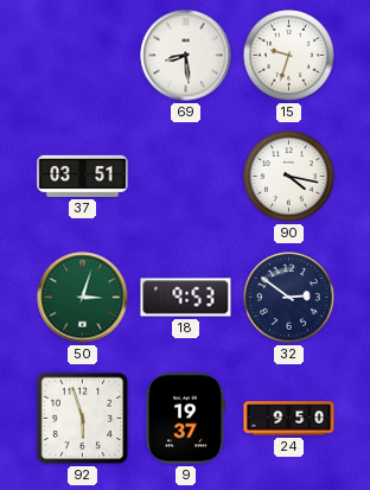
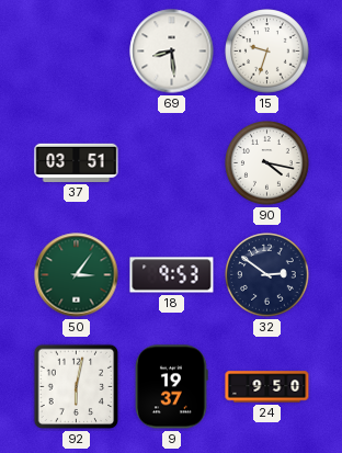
50: 3:03 -> 3:06 (77, 275)
92: 5:57 -> 6:02 (77, 387)
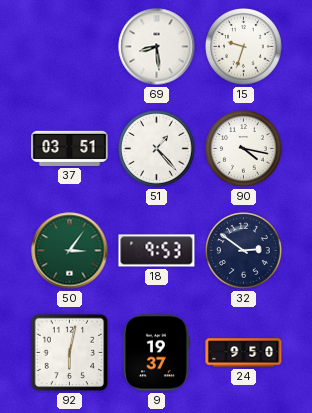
51: none -> 1:23 (157, 149)
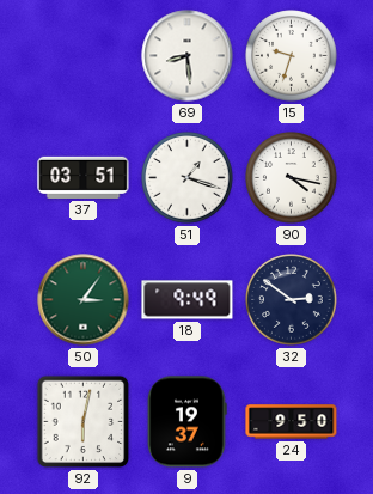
51: 1:23 -> 1:18 (188, 178)
18: 9:53 -> 9:49 (188, 300)
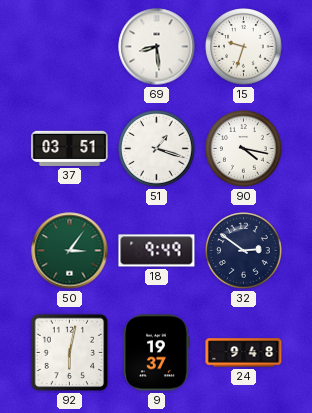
24: 9:50 -> 9:48 (244, 353)
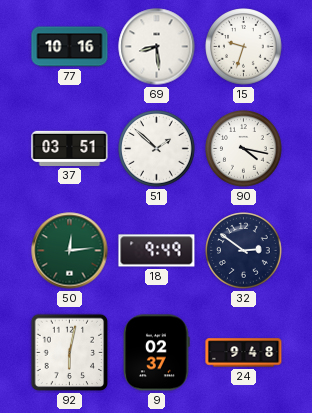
77: none -> 10:16 (70, 47)
51: 1:18 -> 1:52 (157, 149)
50: 3:06 -> 12:14 (70, 251)
9: 19:37 -> 02:37 (157, 353)
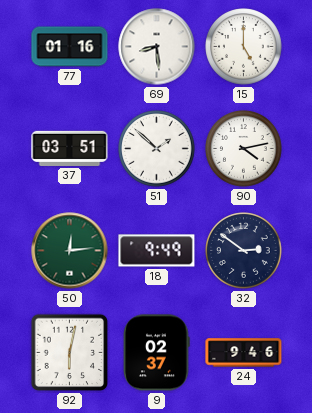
77: 10:16 -> 01:16 (70, 47)
15: 9:33 -> 5:00 (244, 47)
90: 4:17 -> 4:13 (244, 149)
24: 9:48 -> 9:46 (244, 353)
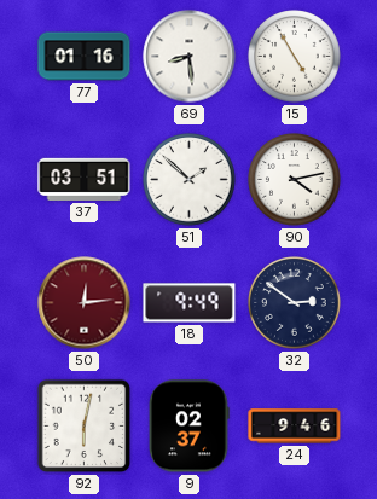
15: 5:00 -> 4:55 (295, 57)
50 dial: green -> burgundy (85, 303)
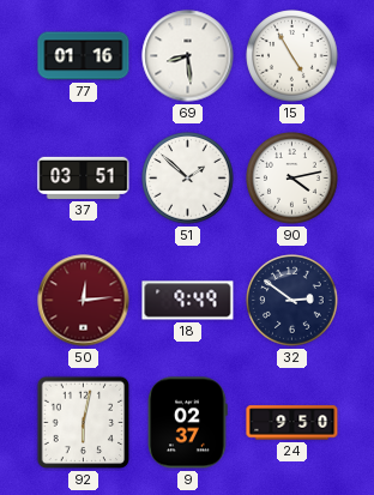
24: 9:46 -> 9:50 (292, 423)
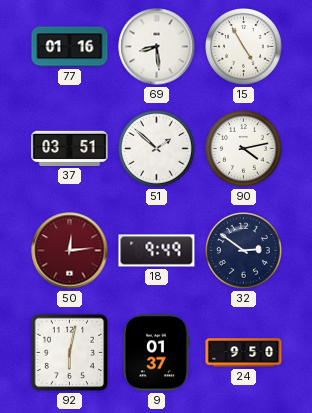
9: 02:37 -> 01:37 (157, 353)
